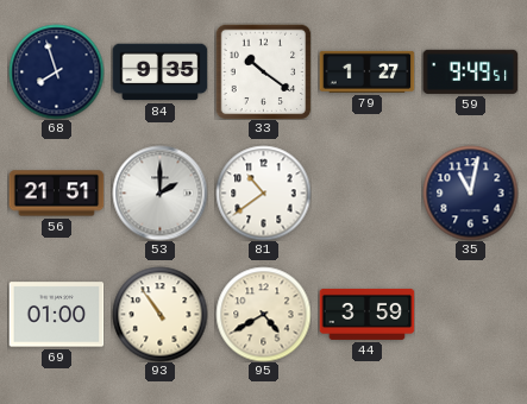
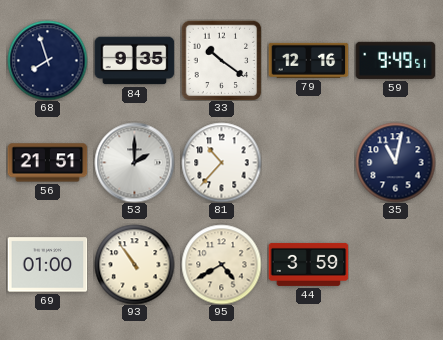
79: 1:27 -> 12:16 (308, 60)
81: 10:39 -> 10:37 (221, 162)
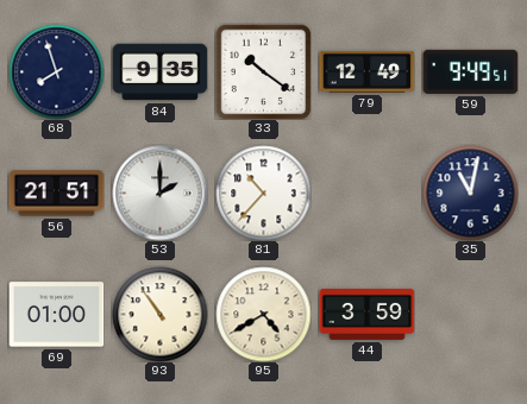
79: 12:16 -> 12:49 (366, 71)
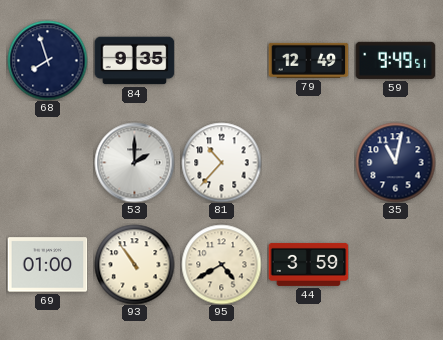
33: 10:21 -> none (263, 71)
56: 21:51 -> none (56, 194)
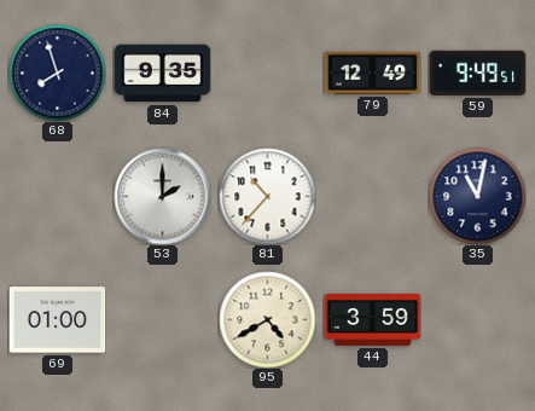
93: 10:54 -> none (134, 264)
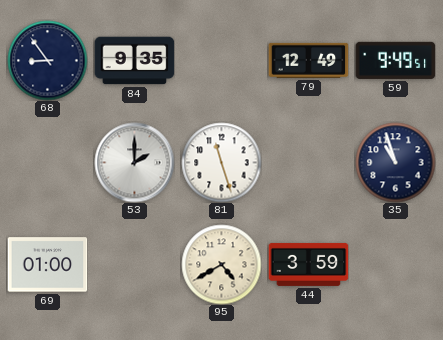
68: 7:57 -> 8:54 (47, 60)
81: 10:37 -> 11:27 (221, 162)
35: 11:02 -> 10:57 (395, 162)
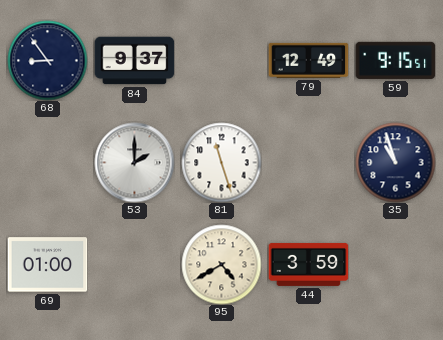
84: 9:35 -> 9:37 (134, 61)
59: 9:49 -> 9:15 (395, 60)
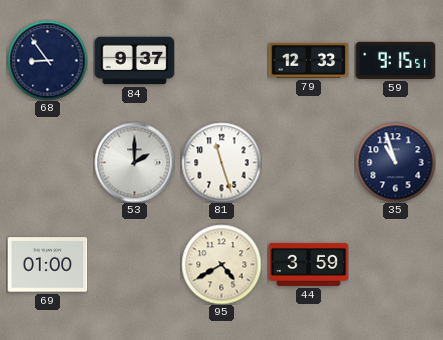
79: 12:49 -> 12:33 (308, 60)
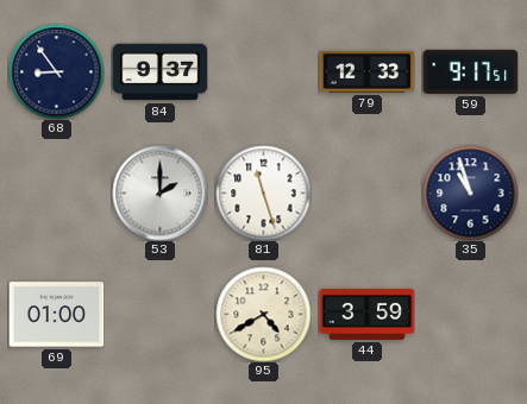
59: 9:15 -> 9:17 (470, 71)
